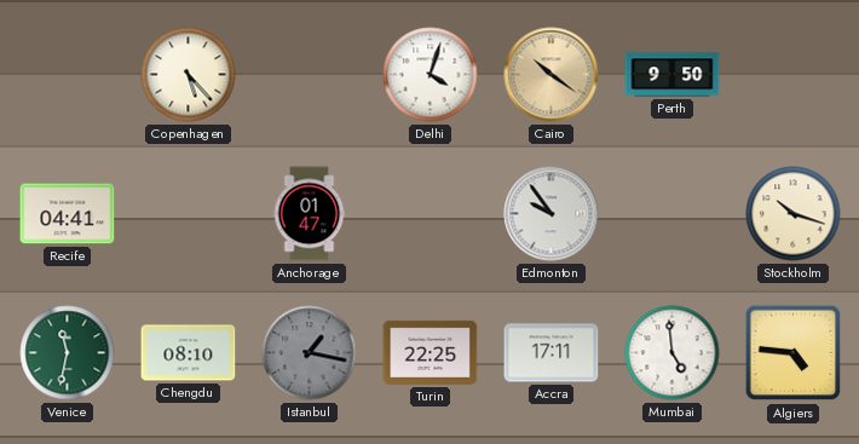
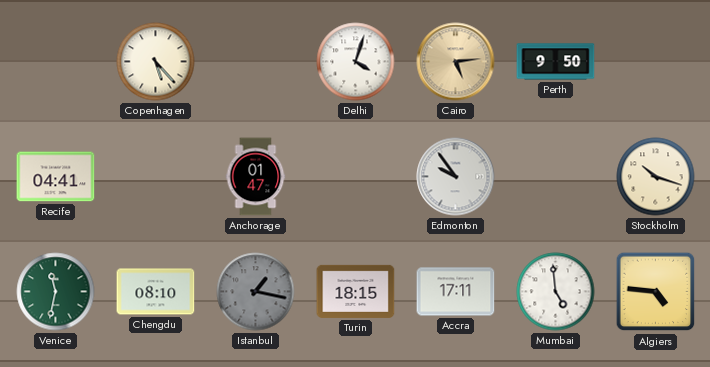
Cairo: 10:21 -> 5:14 (456, 62)
Turin: 22:25 -> 18:15 (356, 291)
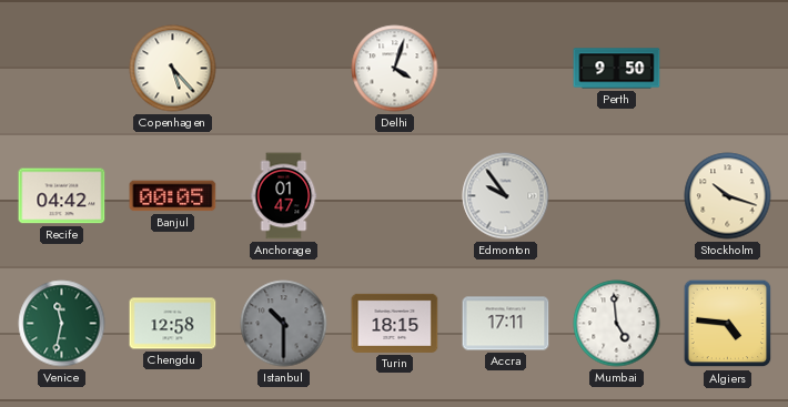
Cairo: 5:14 -> none (456, 62)
Recife: 04:41 -> 04:42 (62, 196)
Banjul: none -> 00:05 (173, 196)
Chengdu: 08:10 -> 12:58 (173, 324)
Istanbul: 1:17 -> 10:30 (284, 324)
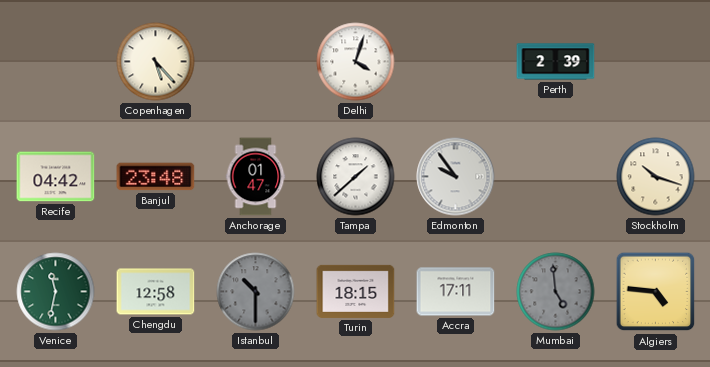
Perth: 9:50 -> 2:39 (556, 62)
Banjul: 00:05 -> 23:48 (156, 177)
Tampa: none -> 1:38 (356, 177)
Mumbai dial: white -> grey (556, 292)
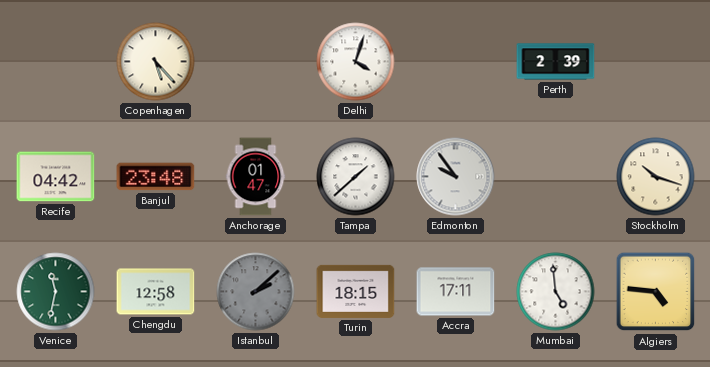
Istanbul: 10:30 -> 2:08 (256, 292)
Mumbai dial: grey -> white (556, 292)
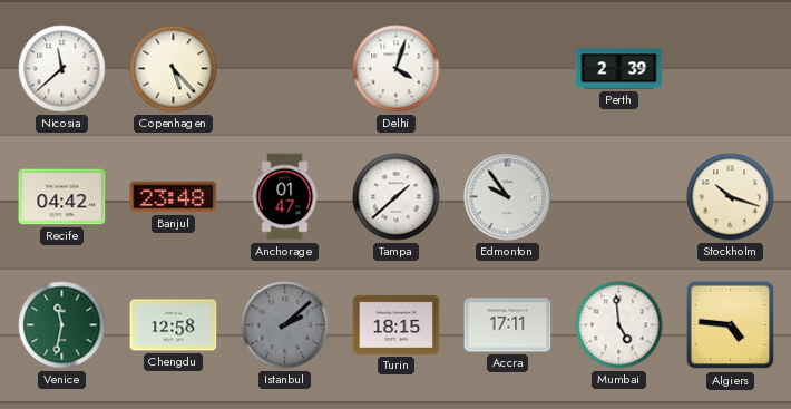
Nicosia: none -> 11:38 (62, 69)
